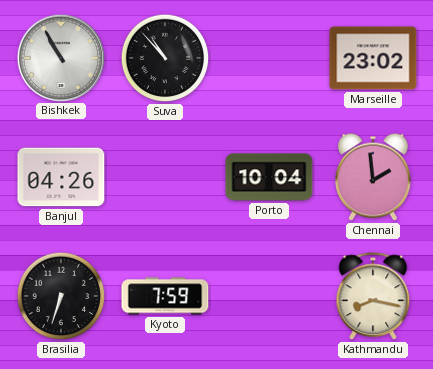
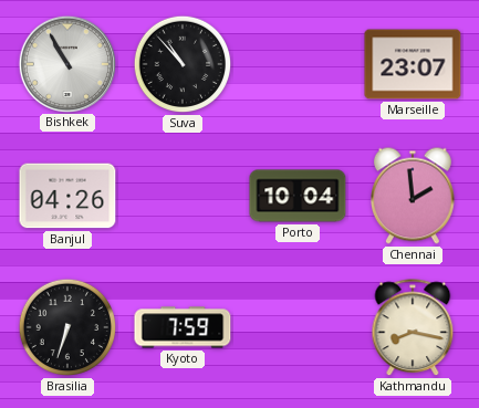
Marseille: 23:02 -> 23:07 (413, 64)
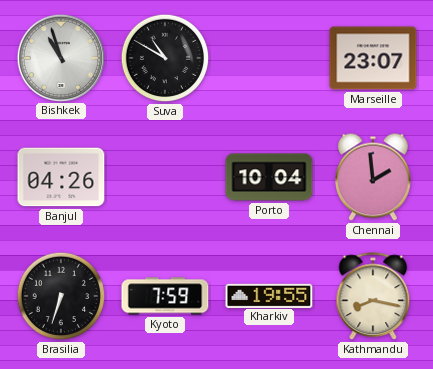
Bishkek: 10:55 -> 10:57 (60, 57)
Suva: 10:53 -> 10:50 (165, 58)
Kharkiv: none -> 19:55 (269, 295)
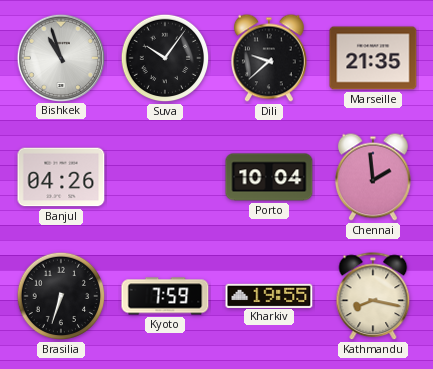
Suva: 10:50 -> 10:06 (165, 58)
Dili: none -> 9:38 (270, 58)
Marseille: 23:07 -> 21:35 (373, 58)
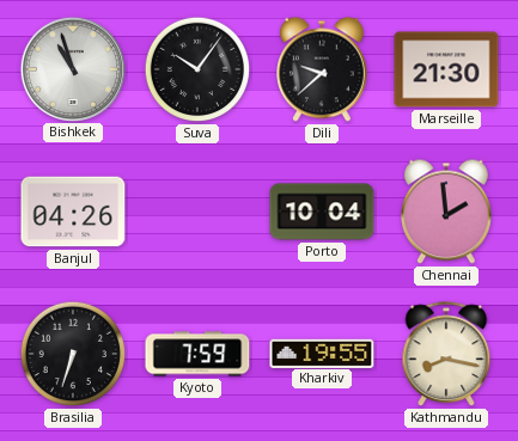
Marseille: 21:35 -> 21:30 (446, 69)
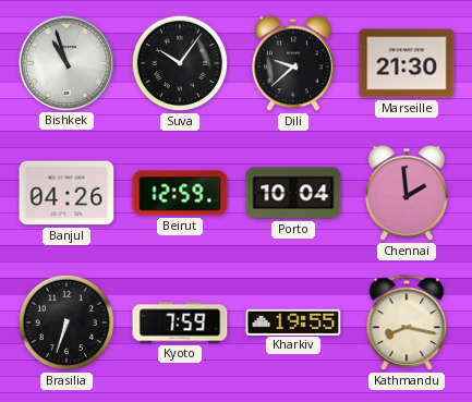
Beirut: none -> 12:59 (180, 193)
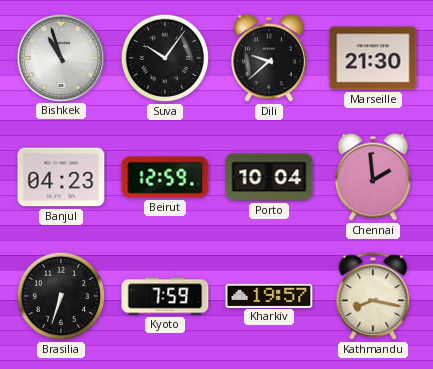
Banjul: 04:26 -> 04:23 (61, 177)
Kharkiv: 19:55 -> 19:57 (269, 295)
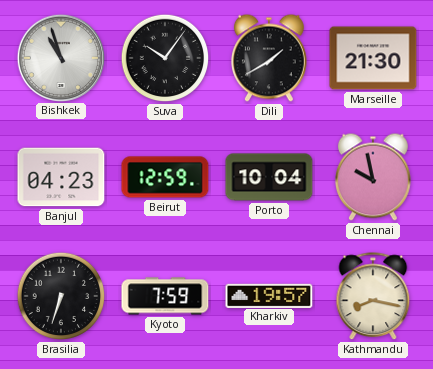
Dili: 9:38 -> 1:40 (270, 58)
Chennai: 1:59 -> 9:58 (374, 177)
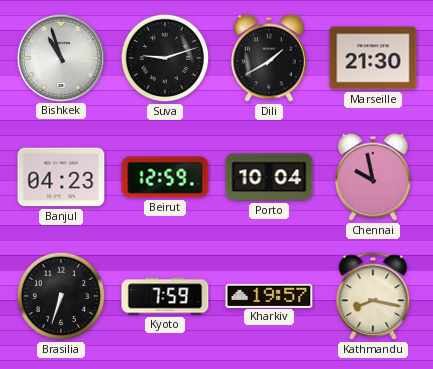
Suva: 10:06 -> 9:12 (165, 58)
